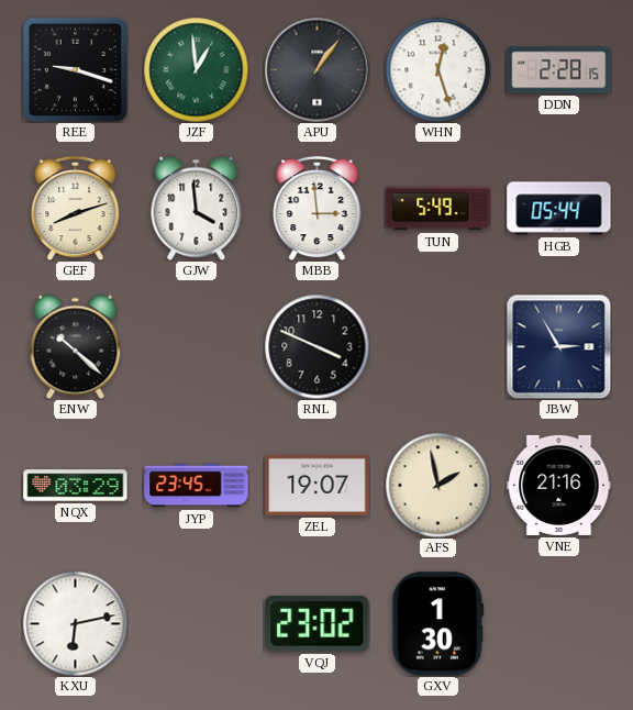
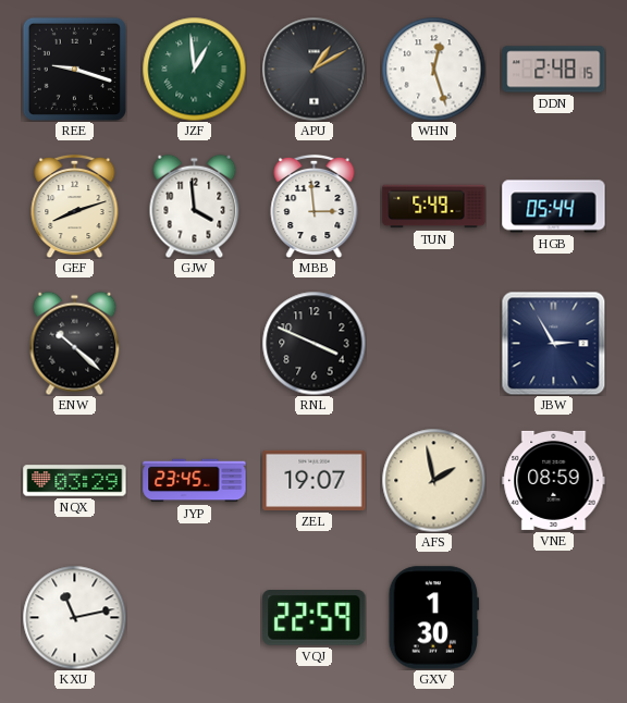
APU: 1:06 -> 1:10 (313, 69)
DDN: 2:28 -> 2:48 (554, 70)
VNE: 21:16 -> 08:59 (554, 480)
KXU: 6:13 -> 11:13 (74, 617)
VQJ: 23:02 -> 22:59 (315, 618)
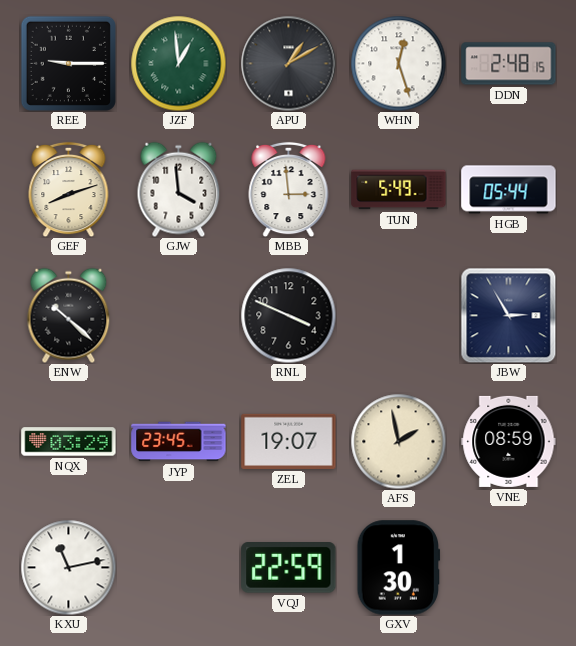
REE: 9:18 -> 9:15 (68, 63)
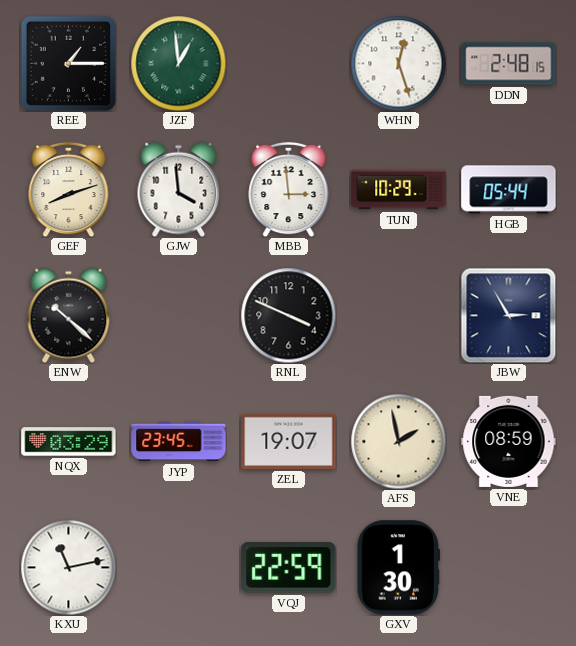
REE: 9:15 -> 1:15 (68, 63)
APU: 1:10 -> none (288, 63)
TUN: 5:49 -> 10:29 (399, 190)
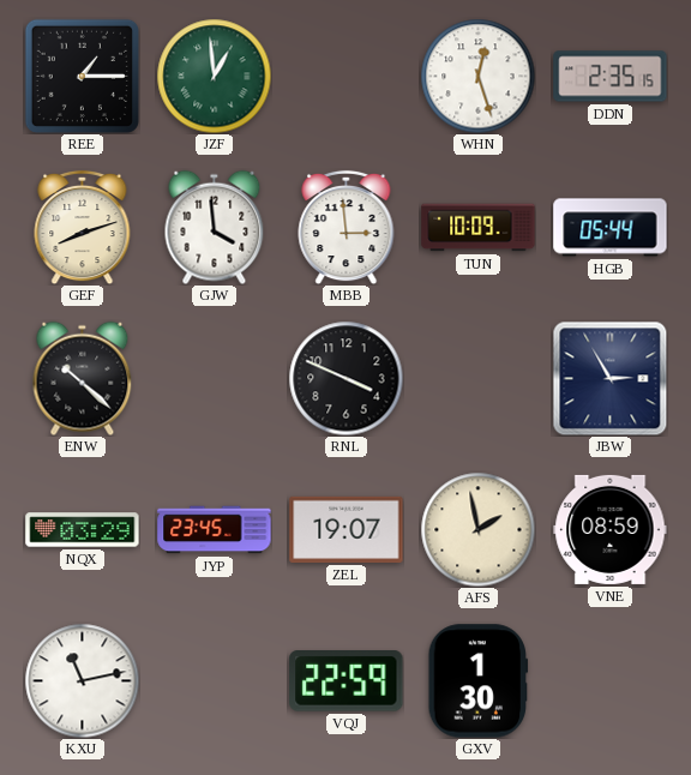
DDN: 2:48 -> 2:35 (611, 77)
TUN: 10:29 -> 10:09 (479, 228)
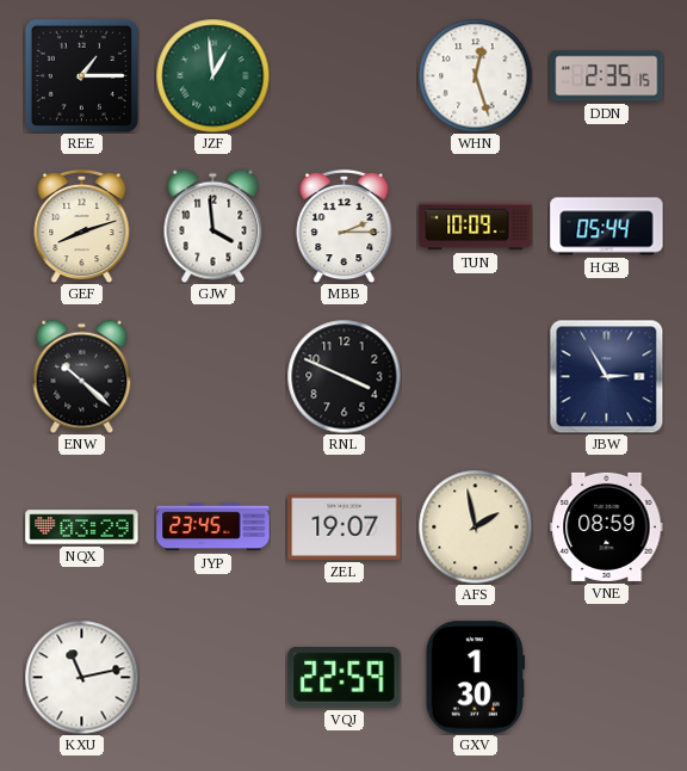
MBB: 2:59 -> 2:15 (345, 226)
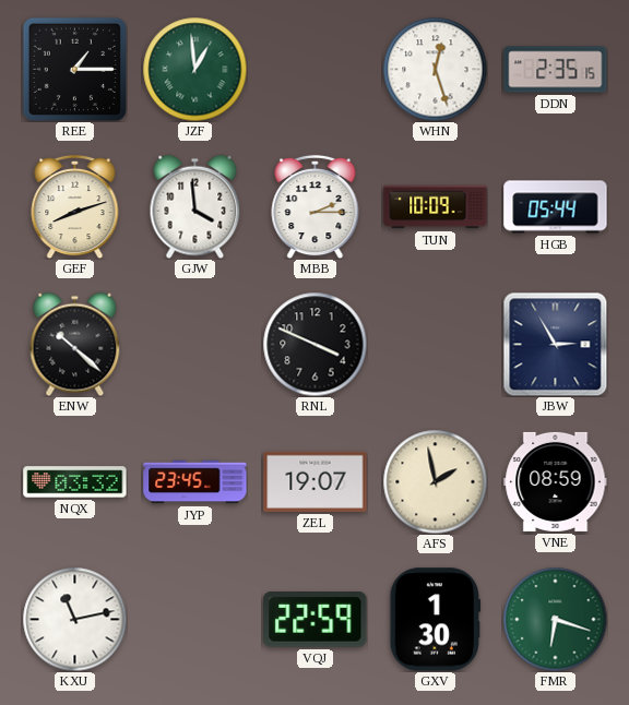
NQX: 03:29 -> 03:32 (75, 482)
FMR: none -> 6:18 (555, 619)
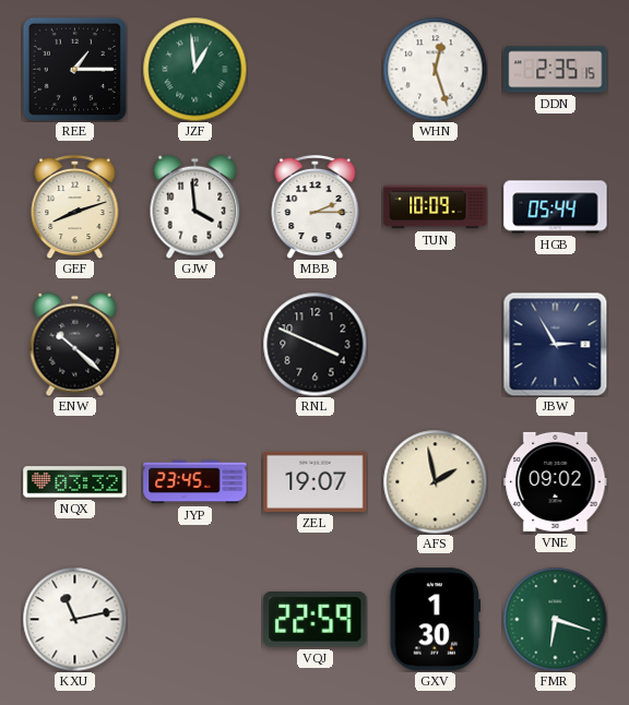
VNE: 08:59 -> 09:02 (556, 481)
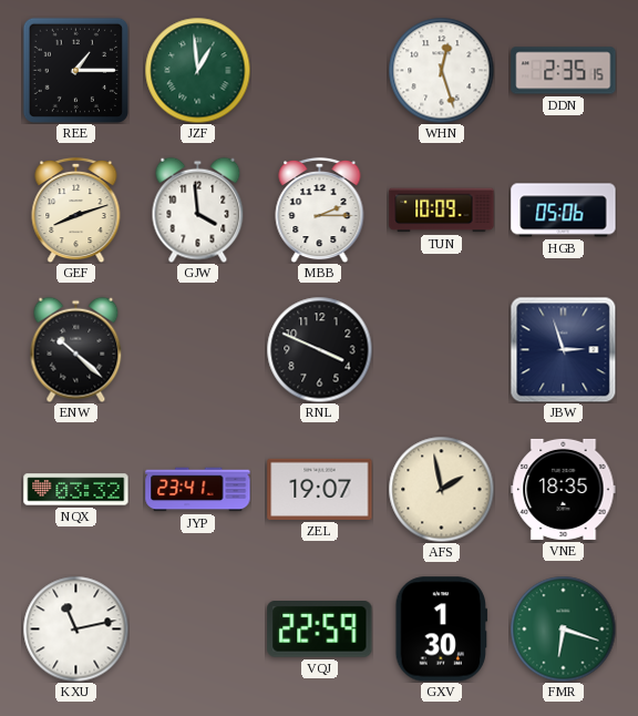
HGB: 05:44 -> 05:06 (564, 211)
JBW: 2:55 -> 2:57 (563, 349)
JYP: 23:45 -> 23:41 (198, 490)
VNE: 09:02 -> 18:35 (564, 489)
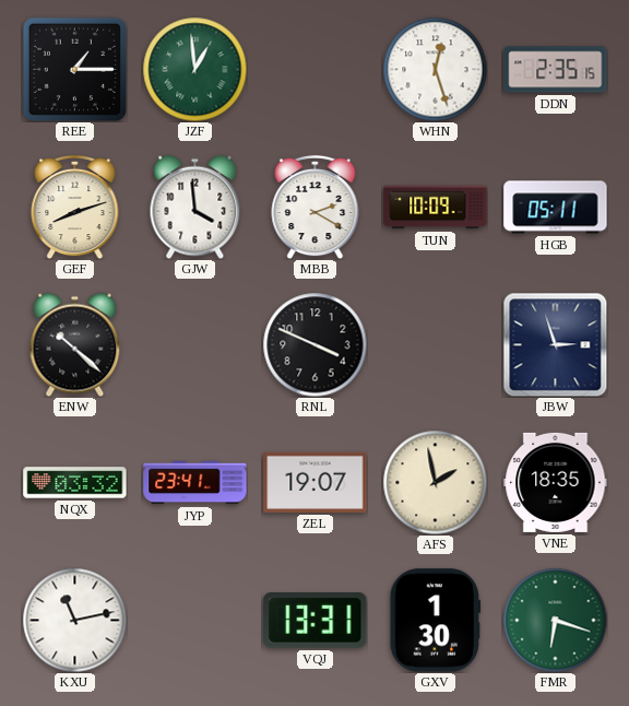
MBB: 2:15 -> 2:20 (316, 207)
HGB: 05:06 -> 05:11 (556, 208)
VQJ: 22:59 -> 13:31 (316, 621)
